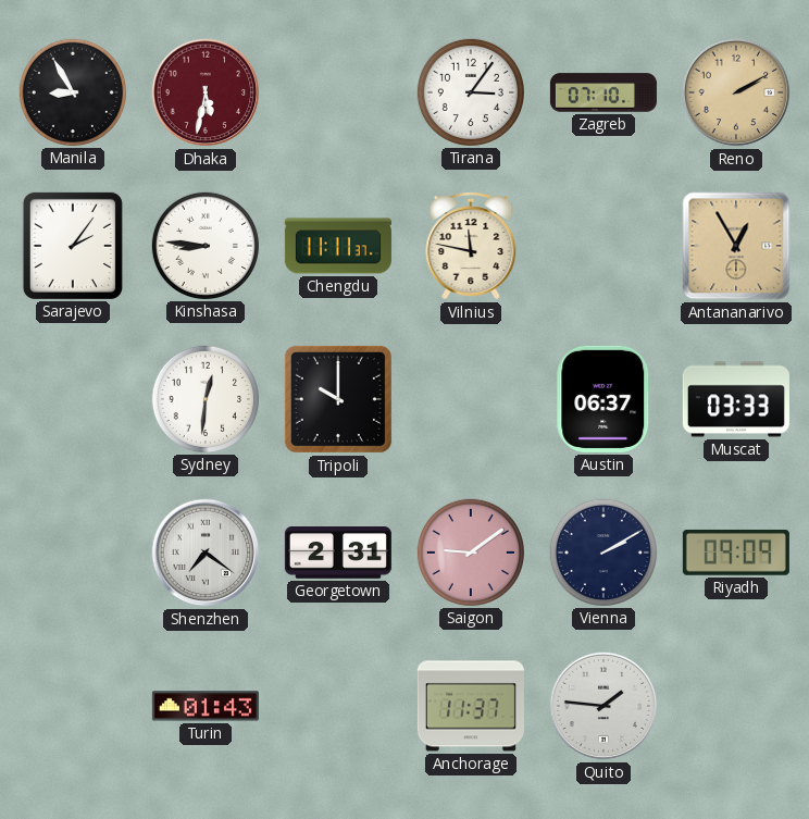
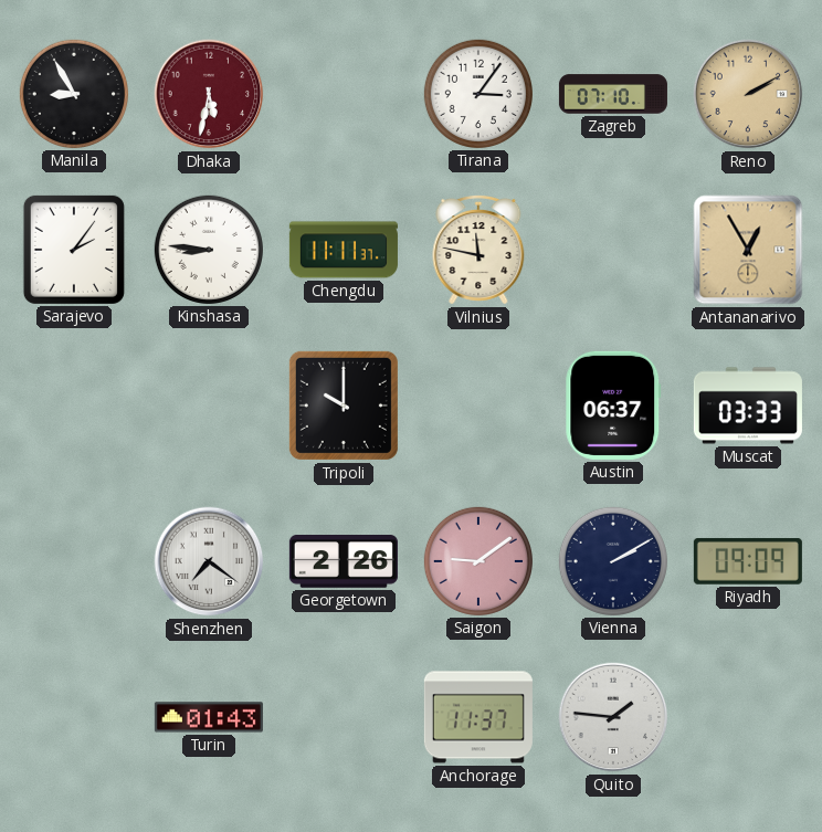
Sydney: 12:31 -> none (206, 399)
Georgetown: 2:31 -> 2:26 (344, 562)
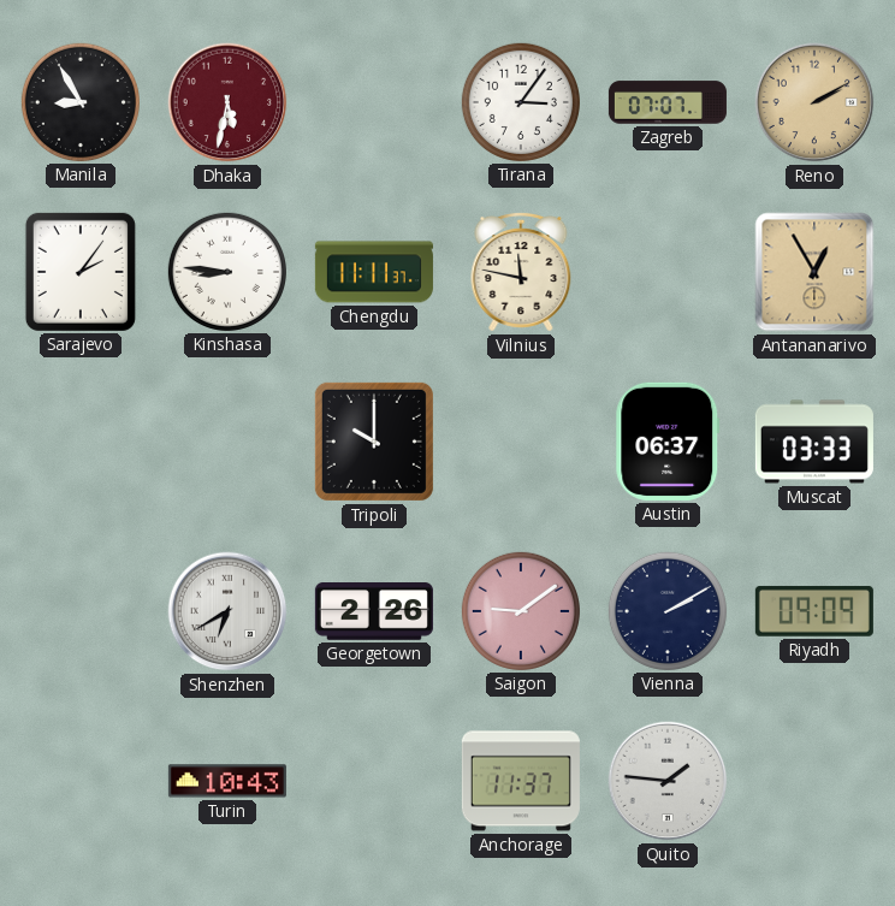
Zagreb: 07:10 -> 07:07 (668, 102)
Shenzhen: 7:21 -> 6:40 (227, 611)
Turin: 01:43 -> 10:43 (227, 781)
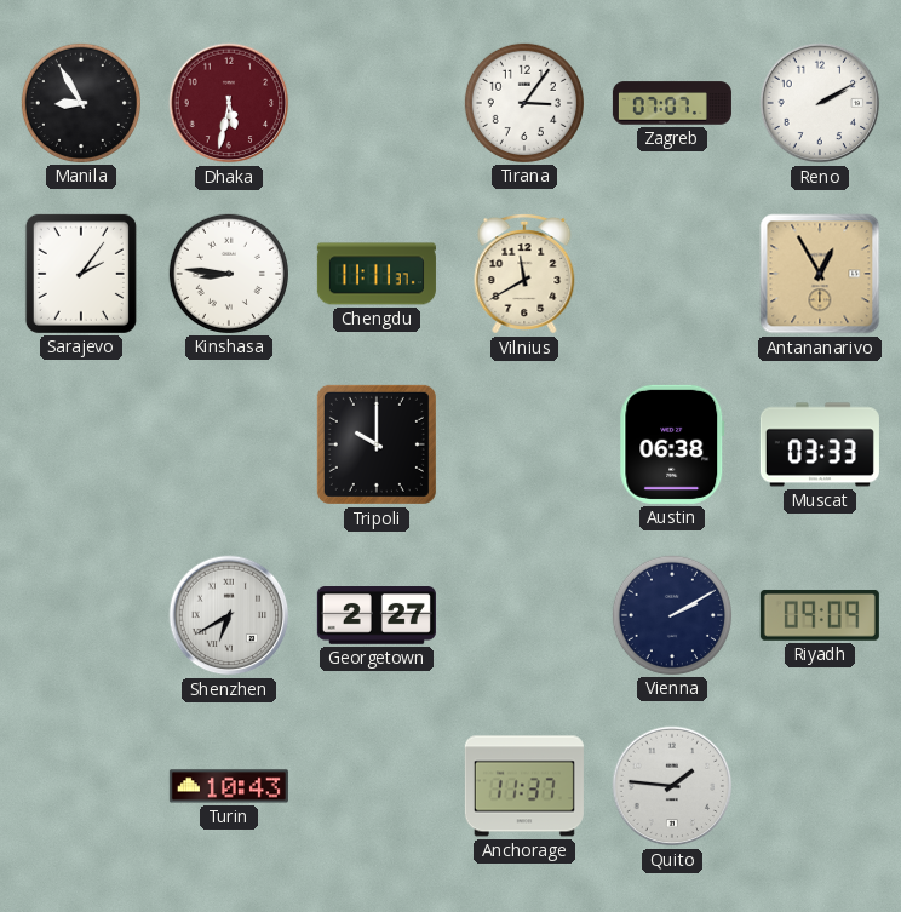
Reno dial: champagne -> white (820, 103)
Vilnius: 11:47 -> 11:40 (524, 275)
Austin: 06:37 -> 06:38 (672, 444)
Georgetown: 2:26 -> 2:27 (377, 616)
Saigon: 9:09 -> none (521, 611)
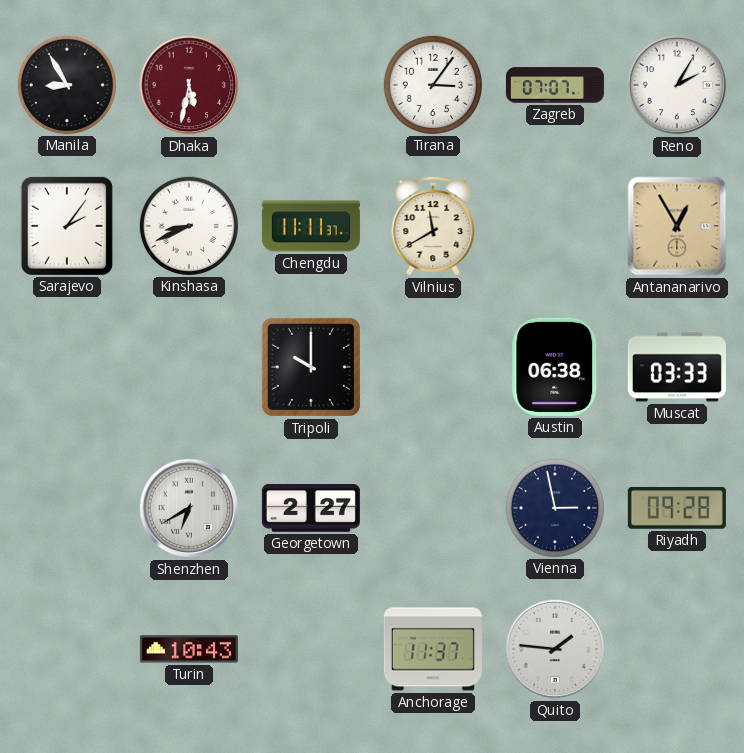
Reno: 2:10 -> 2:05 (677, 85)
Kinshasa: 8:46 -> 8:41 (189, 226)
Vienna: 2:10 -> 2:58 (555, 508)
Riyadh: 09:09 -> 09:28 (677, 508)
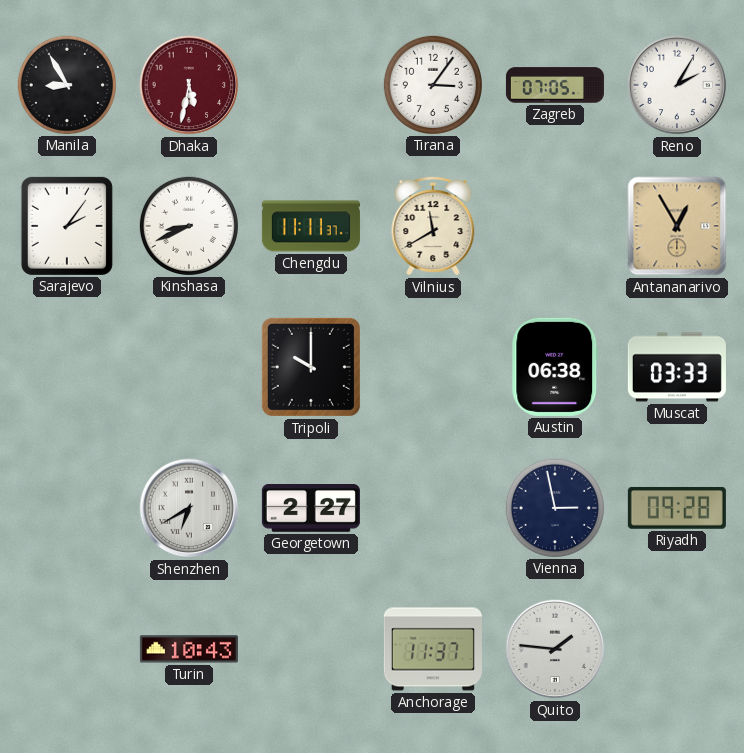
Zagreb: 07:07 -> 07:05 (555, 85)
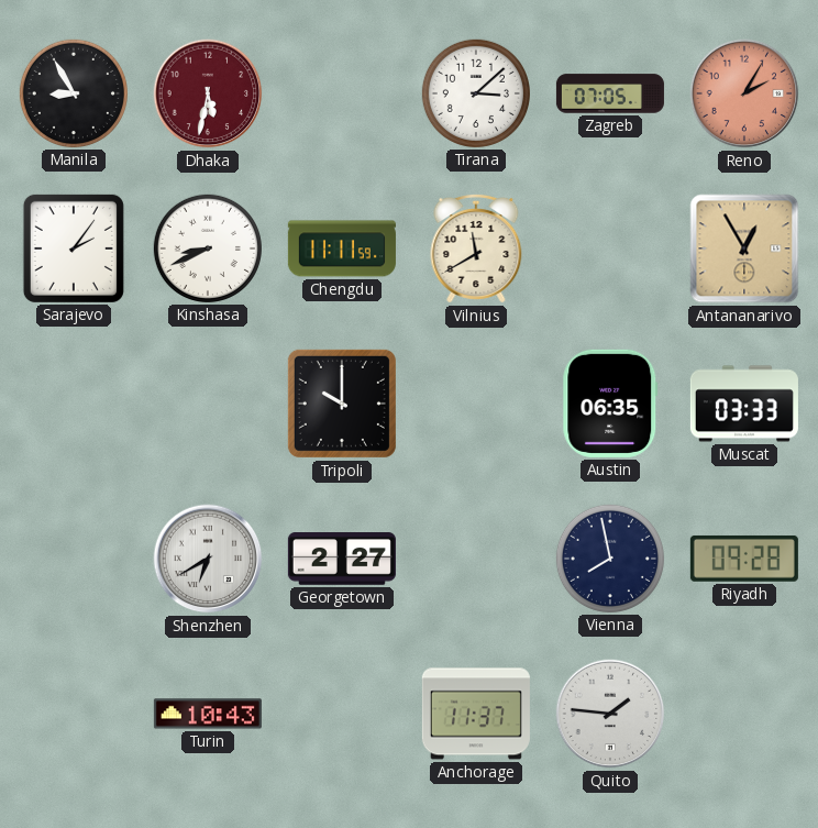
Tirana: 3:06 -> 3:08 (476, 93)
Reno dial: white -> salmon (744, 93)
Chengdu: 11:11:37 -> 11:11:59 (342, 249)
Austin: 06:38 -> 06:35 (610, 404)
Vienna: 2:58 -> 7:58 (610, 559)
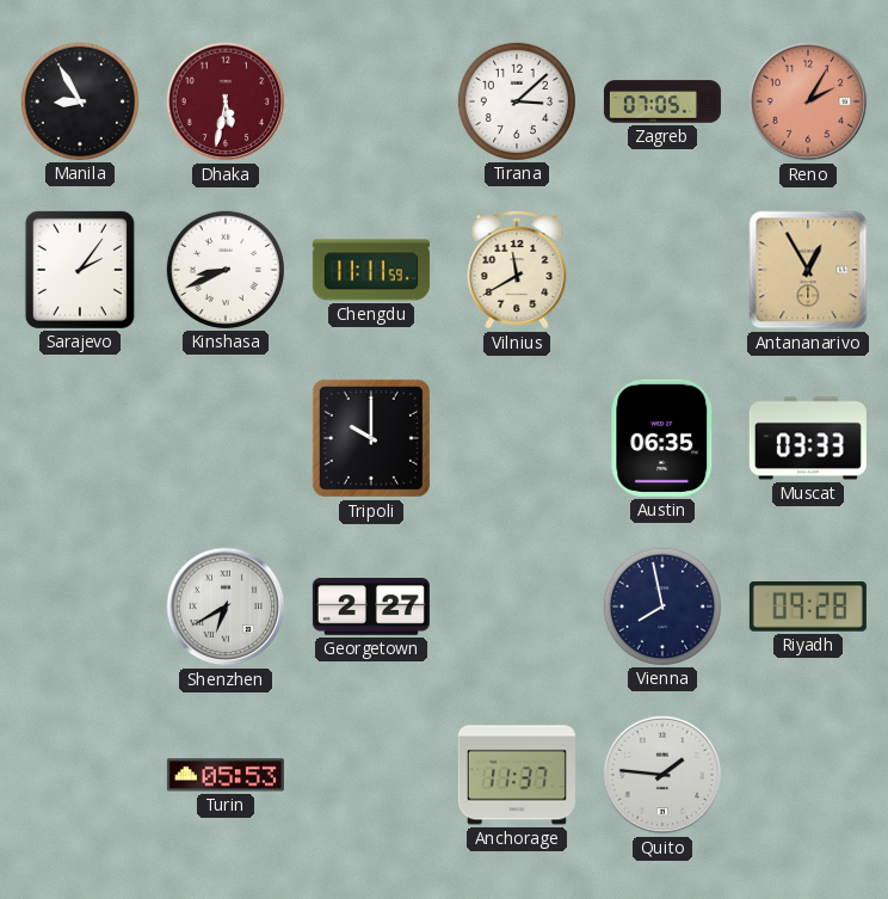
Turin: 10:43 -> 05:53 (226, 775)
